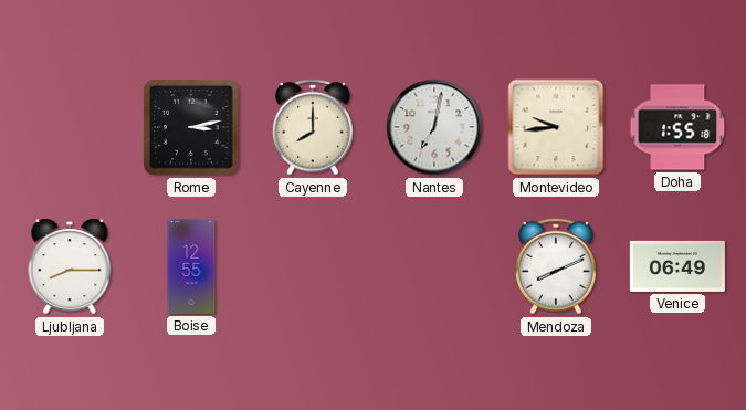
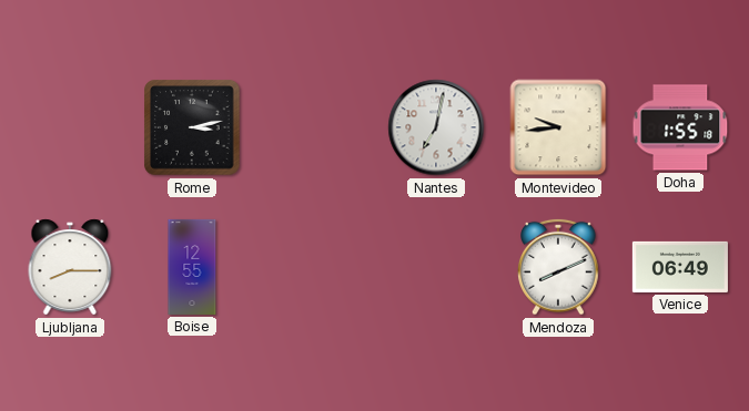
Cayenne: 8:00 -> none (313, 127)
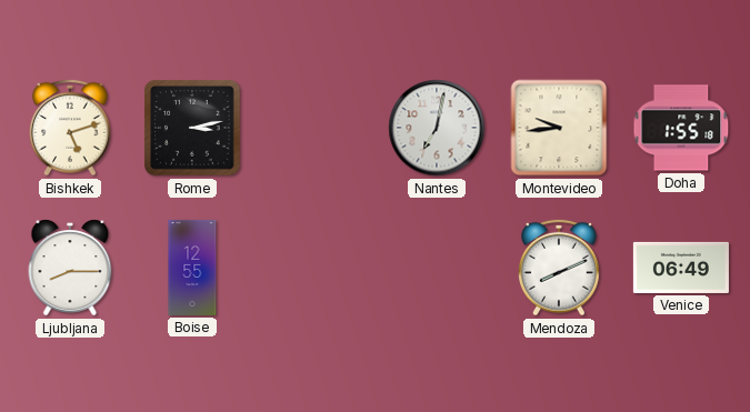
Bishkek: none -> 5:12 (70, 128)
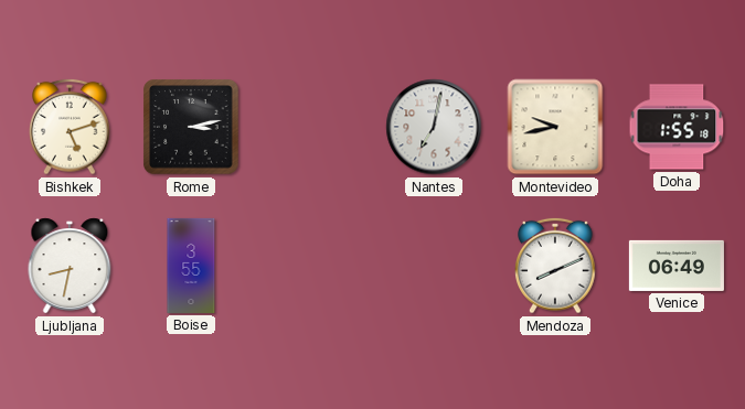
Montevideo: 9:44 -> 9:43 (555, 127)
Ljubljana: 8:15 -> 8:32 (70, 266)
Boise: 12:55 -> 3:55 (191, 266)
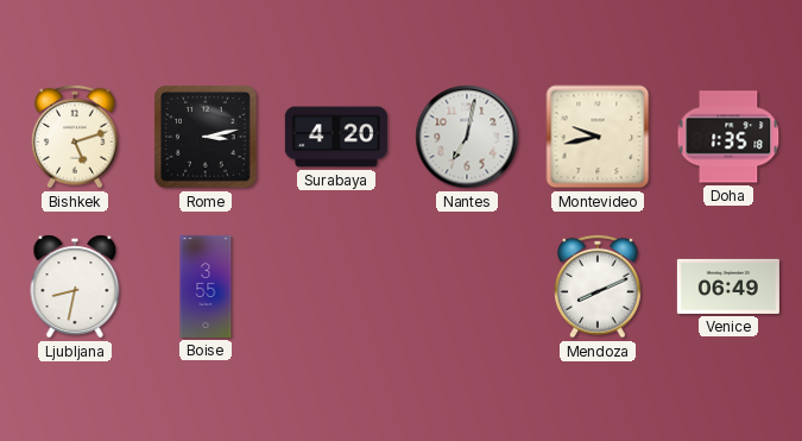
Surabaya: none -> 4:20 (336, 137)
Doha: 1:55 -> 1:35 (728, 137)
